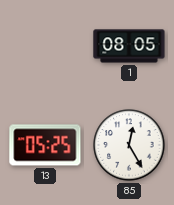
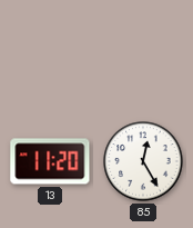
1: 08:05 -> none (129, 46)
13: 05:25 -> 11:20 (50, 161)
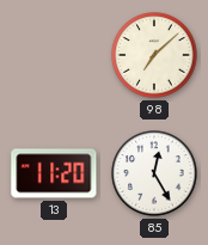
98: none -> 7:08 (154, 55)
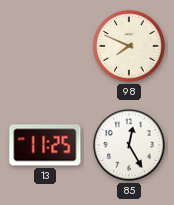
98: 7:08 -> 7:49 (129, 46)
13: 11:20 -> 11:25 (45, 145)
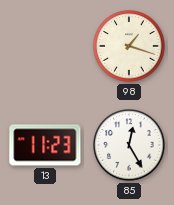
98: 7:49 -> 1:18 (129, 46)
13: 11:25 -> 11:23 (45, 145)
